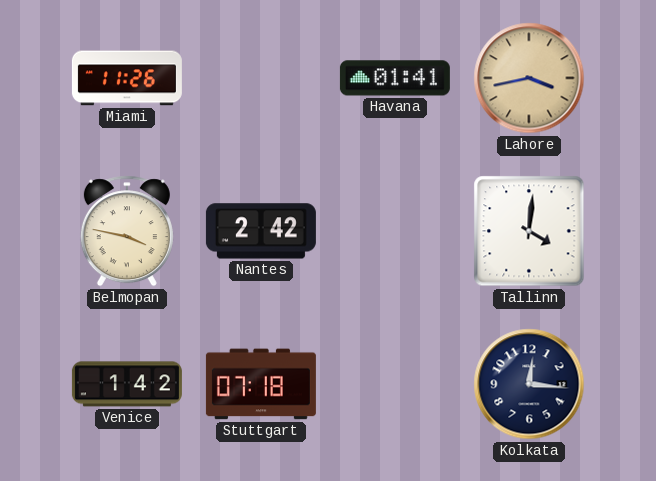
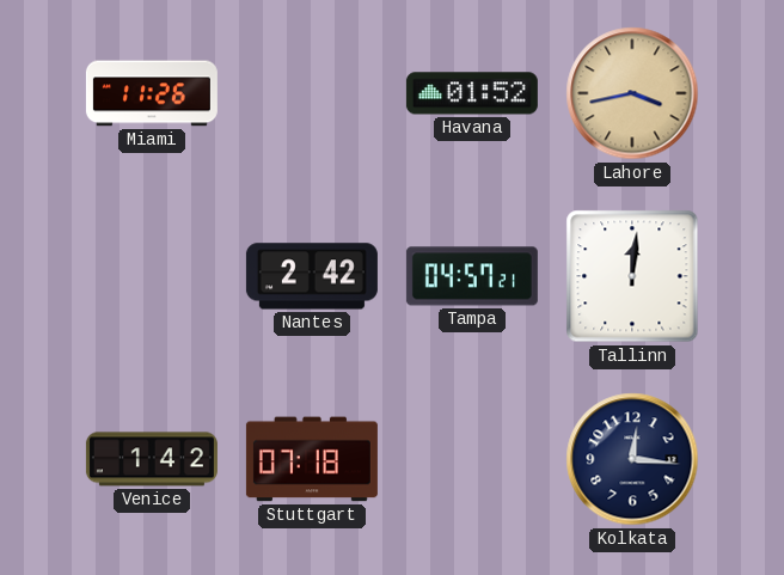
Havana: 01:41 -> 01:52 (472, 93)
Belmopan: 3:47 -> none (127, 231)
Tampa: none -> 04:57 (472, 276)
Tallinn: 4:01 -> 12:01 (632, 276)
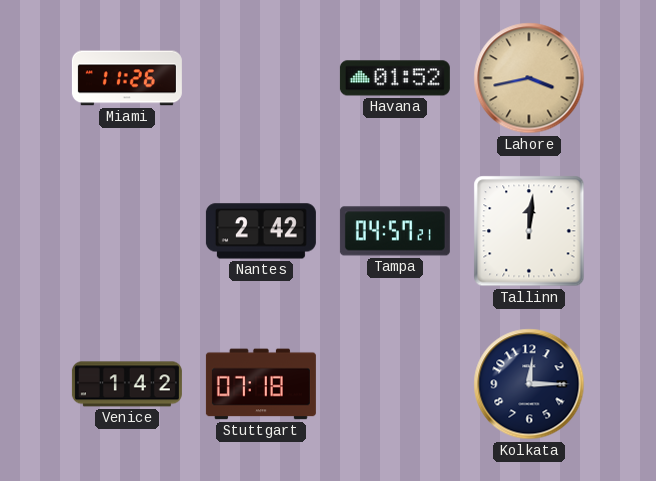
Kolkata: 12:16 -> 12:15 (529, 384)
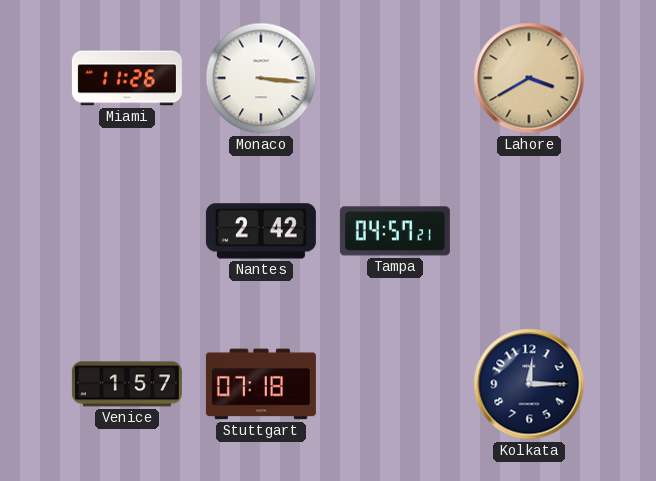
Monaco: none -> 3:16 (261, 78)
Havana: 01:52 -> none (395, 78)
Lahore: 3:43 -> 3:40 (529, 78)
Tallinn: 12:01 -> none (529, 231)
Venice: 1:42 -> 1:57 (127, 384)
